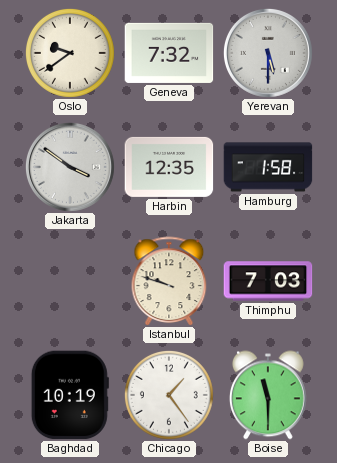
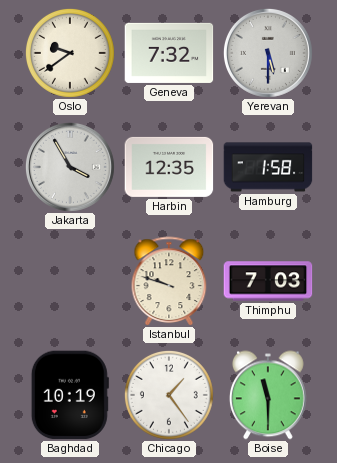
Jakarta: 3:51 -> 3:55 (70, 167)
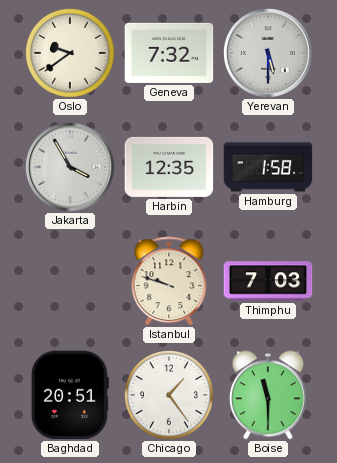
Baghdad: 10:19 -> 20:51 (70, 395)
